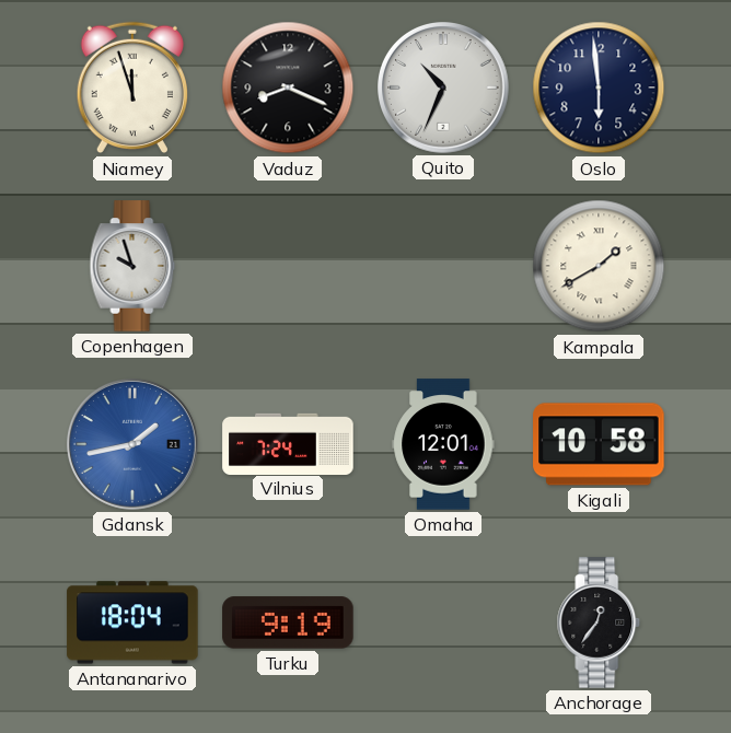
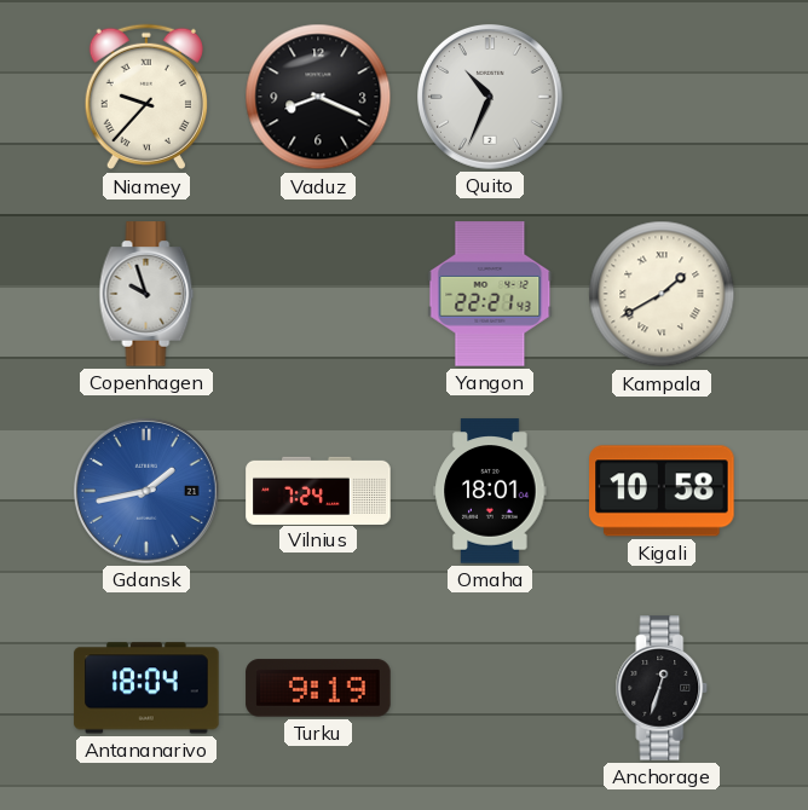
Niamey: 11:57 -> 9:37 (146, 97)
Oslo: 5:59 -> none (599, 88)
Yangon: none -> 22:21 (490, 294)
Omaha: 12:01 -> 18:01 (490, 491)
Anchorage: 12:36 -> 12:33 (662, 688)
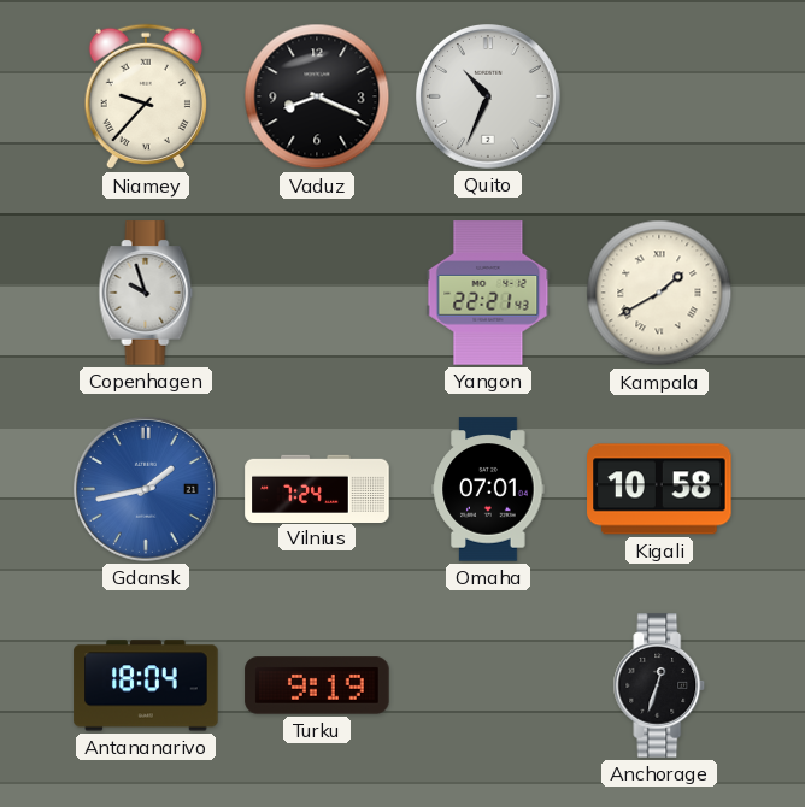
Omaha: 18:01 -> 07:01 (488, 489)
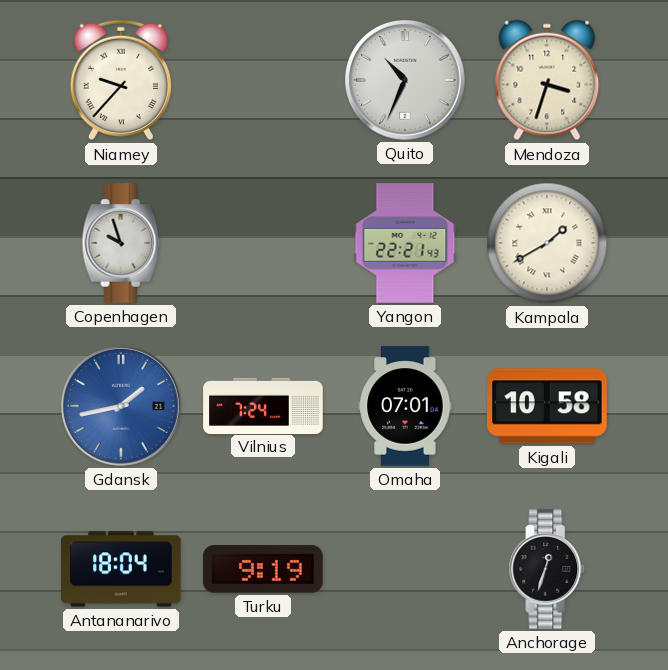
Vaduz: 8:19 -> none (317, 96)
Mendoza: none -> 3:33 (547, 80)
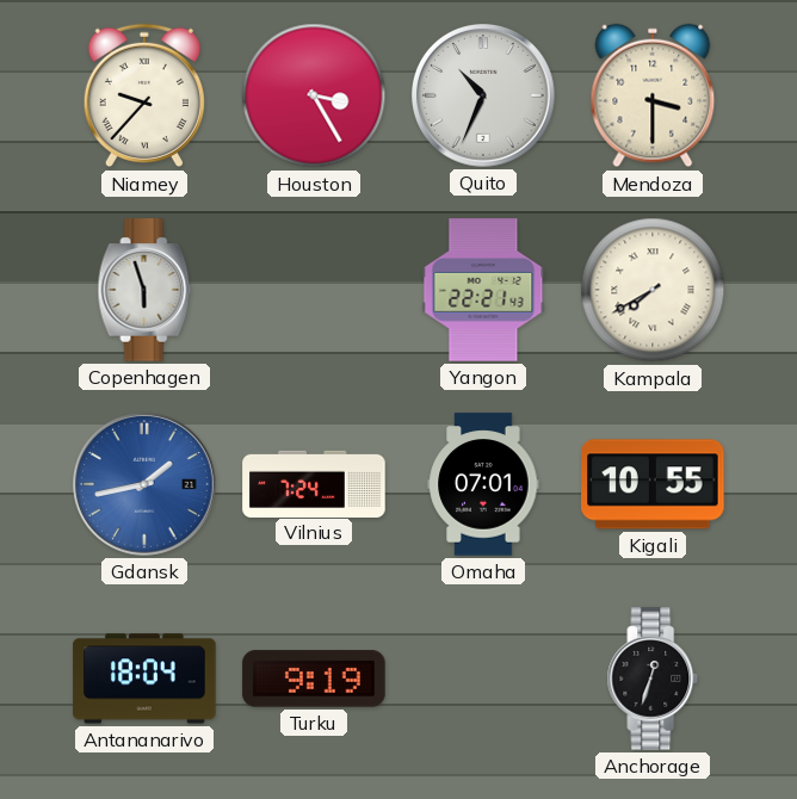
Houston: none -> 3:25 (314, 95)
Mendoza: 3:33 -> 3:30 (653, 95)
Copenhagen: 9:57 -> 5:57 (144, 290)
Kampala: 1:40 -> 7:40 (653, 290)
Kigali: 10:58 -> 10:55 (653, 484)
